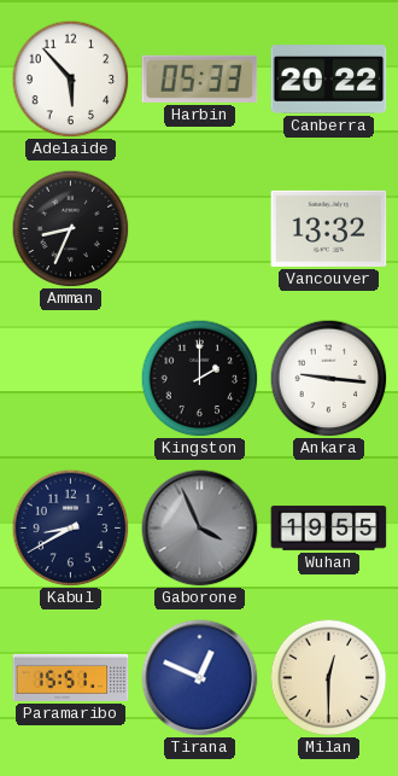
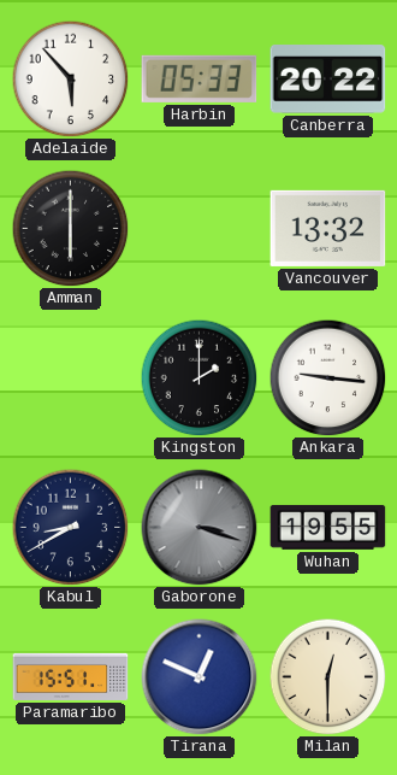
Amman: 8:34 -> 6:00 (70, 228)
Gaborone: 3:56 -> 3:18 (200, 528)
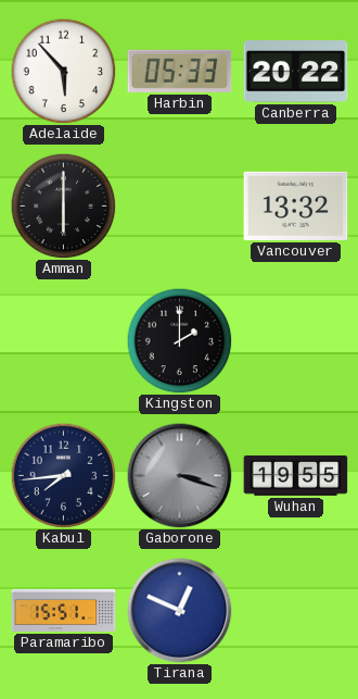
Ankara: 9:16 -> none (327, 377)
Kabul: 8:40 -> 7:44 (63, 475)
Milan: 12:30 -> none (327, 676)
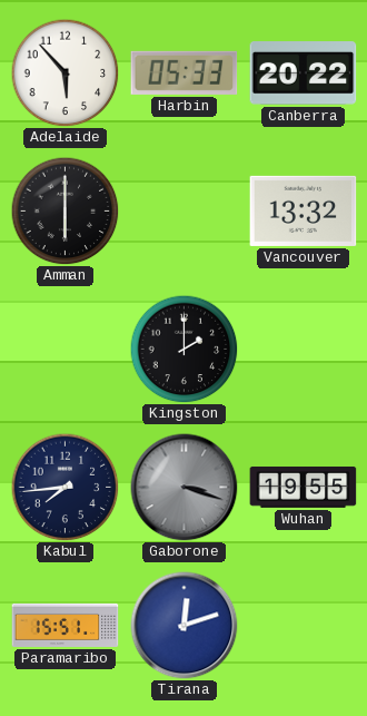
Tirana: 12:49 -> 12:12 (185, 626)
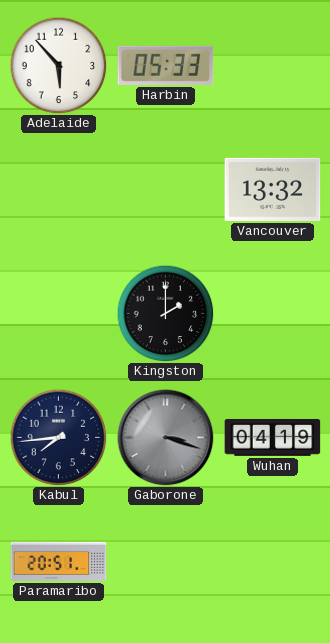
Canberra: 20:22 -> none (304, 73)
Amman: 6:00 -> none (65, 210)
Wuhan: 19:55 -> 04:19 (273, 437)
Paramaribo: 15:51 -> 20:51 (59, 561)
Tirana: 12:12 -> none (185, 626)
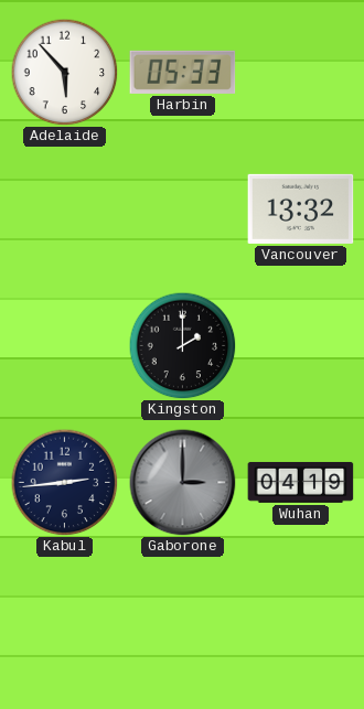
Kabul: 7:44 -> 2:44 (64, 482)
Gaborone: 3:18 -> 3:00 (183, 483)
Paramaribo: 20:51 -> none (59, 561)
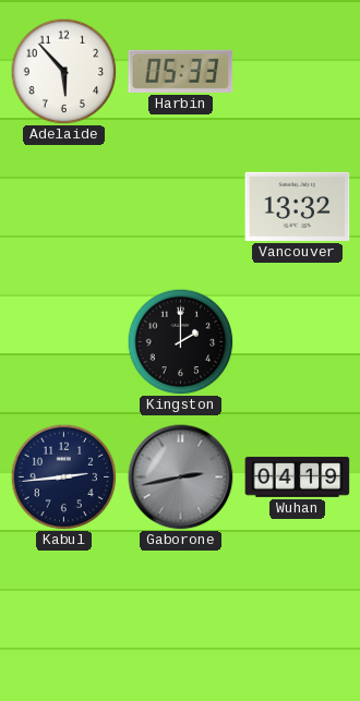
Gaborone: 3:00 -> 2:43 (181, 478)
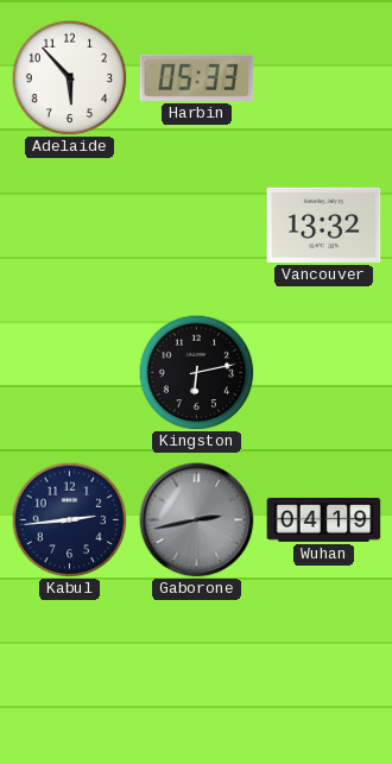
Kingston: 2:00 -> 6:13 (196, 372)
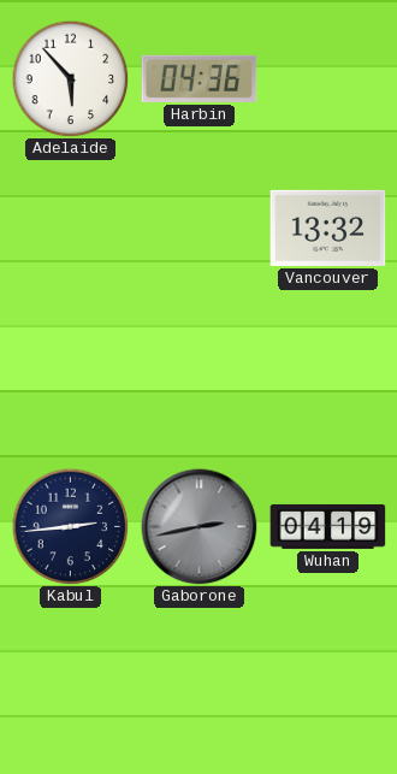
Harbin: 05:33 -> 04:36 (200, 78)
Kingston: 6:13 -> none (196, 372)
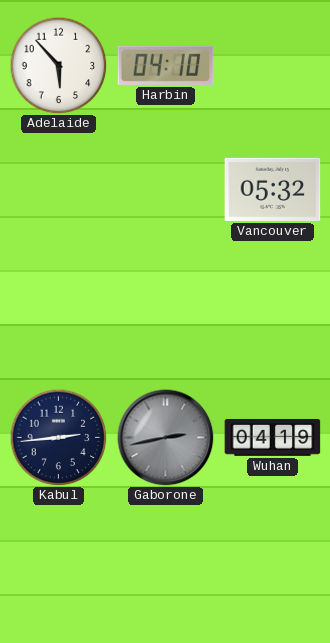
Harbin: 04:36 -> 04:10 (166, 65)
Vancouver: 13:32 -> 05:32 (273, 189)
